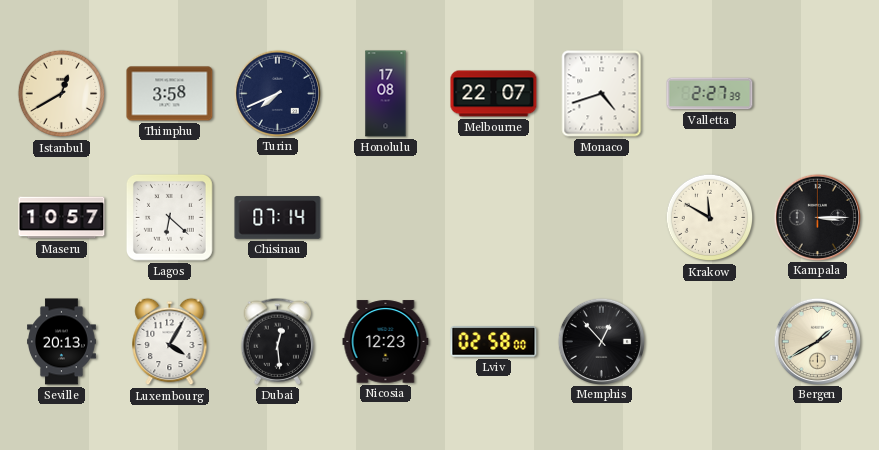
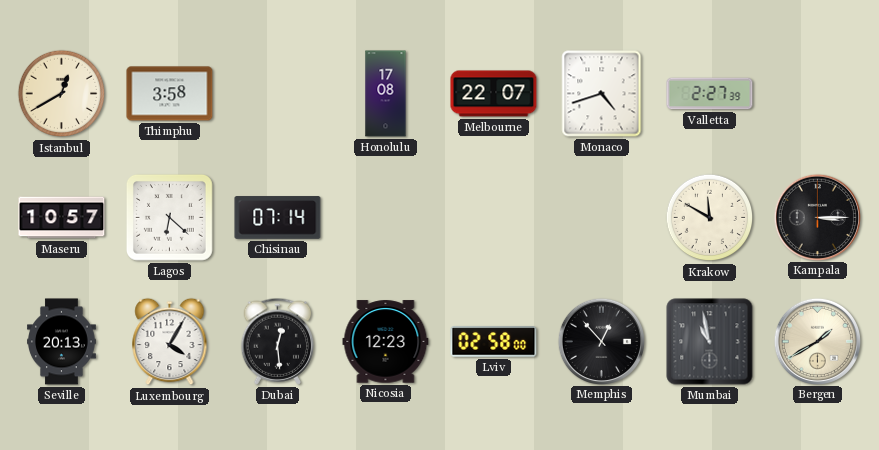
Turin: 7:41 -> none (277, 93)
Mumbai: none -> 10:58 (710, 342)
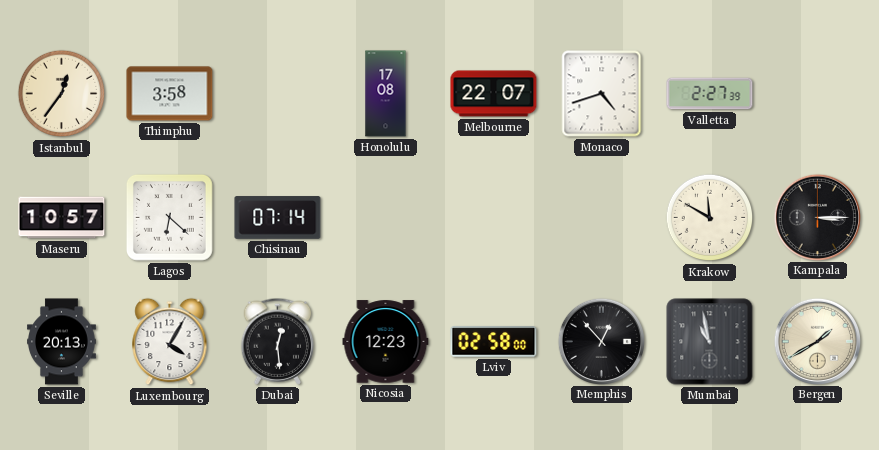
Istanbul: 12:40 -> 12:36 (62, 94)
